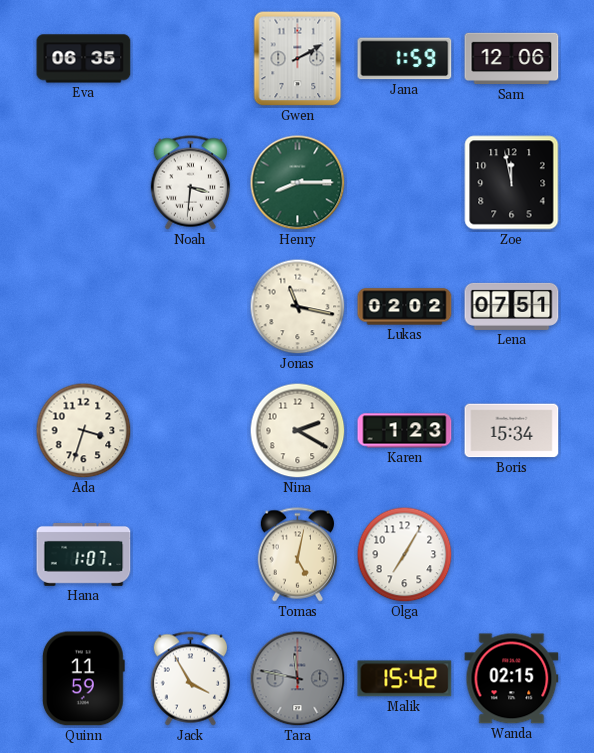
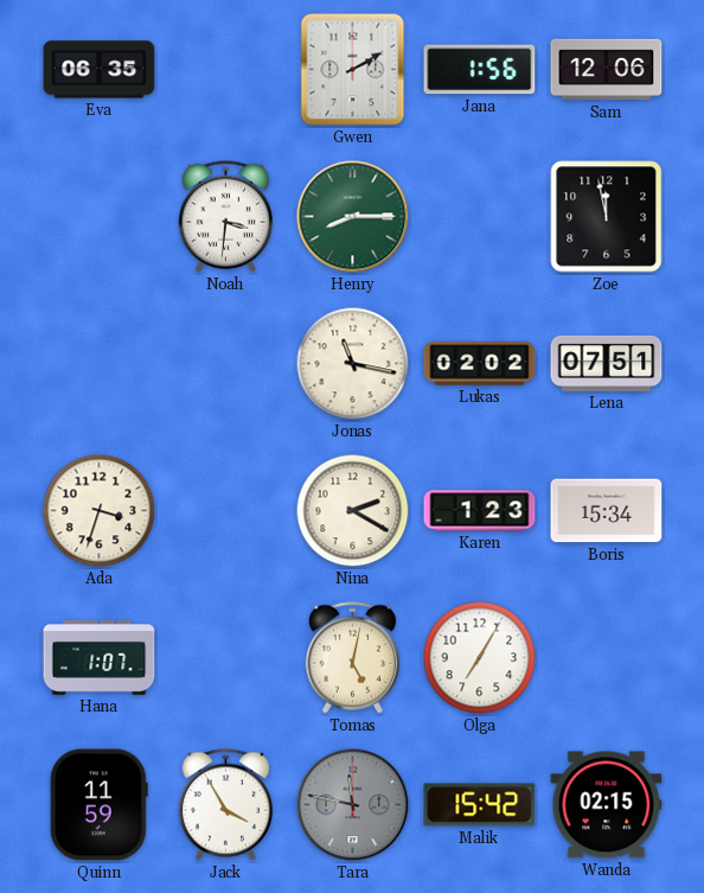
Jana: 1:59 -> 1:56 (480, 70)
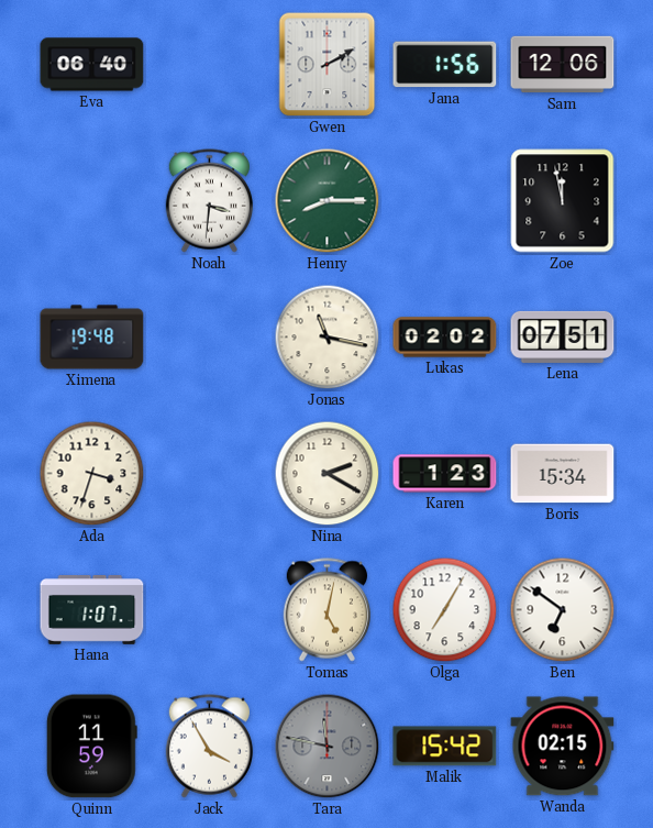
Eva: 06:35 -> 06:40 (92, 65)
Ximena: none -> 19:48 (92, 338)
Ben: none -> 6:51 (563, 610)
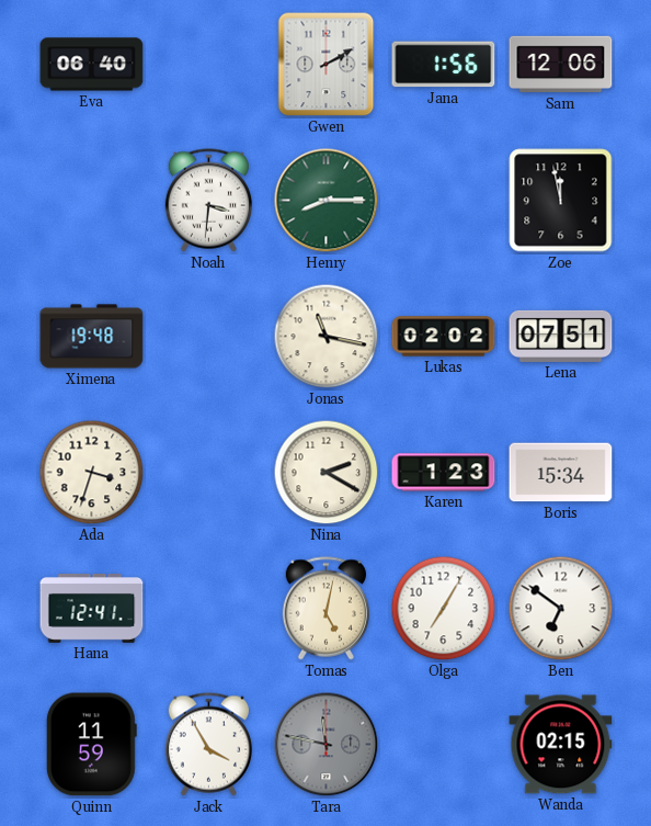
Hana: 1:07 -> 12:41 (92, 609)
Malik: 15:42 -> none (445, 747)
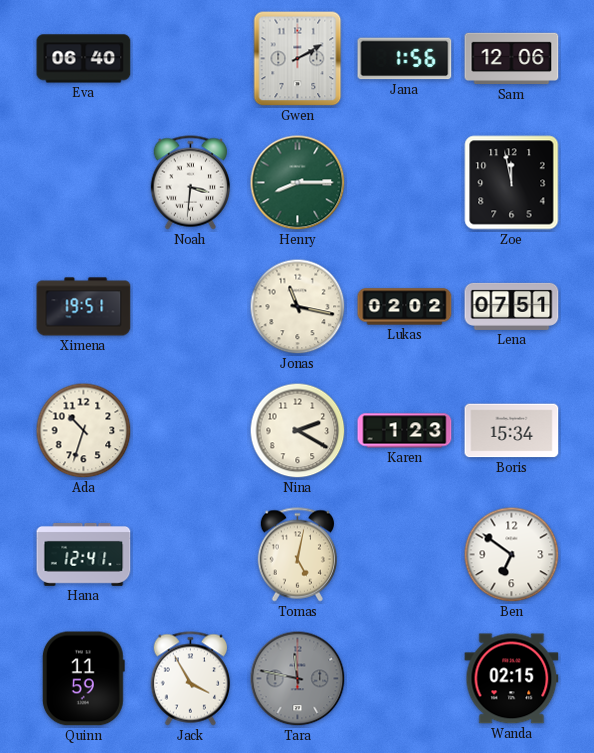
Ximena: 19:48 -> 19:51 (84, 307)
Ada: 3:33 -> 10:33 (84, 431)
Olga: 7:05 -> none (444, 609)
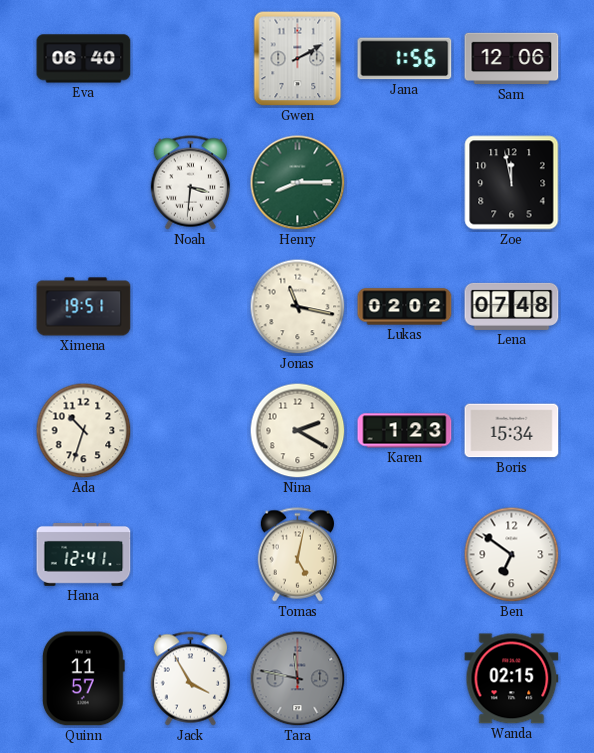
Lena: 07:51 -> 07:48 (512, 306)
Quinn: 11:59 -> 11:57 (83, 679)
